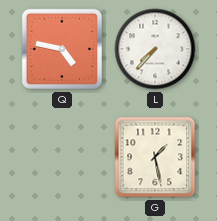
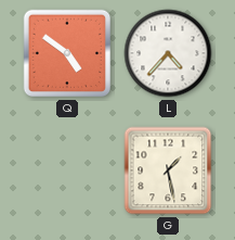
Q: 4:47 -> 4:51 (67, 53)
L: 7:37 -> 4:37 (168, 53)
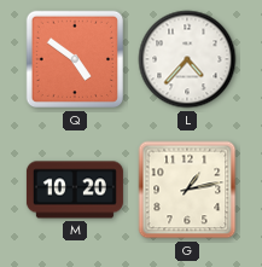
M: none -> 10:20 (75, 190)
G: 1:28 -> 1:13 (187, 190)
